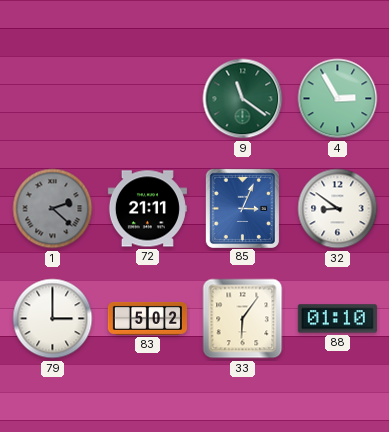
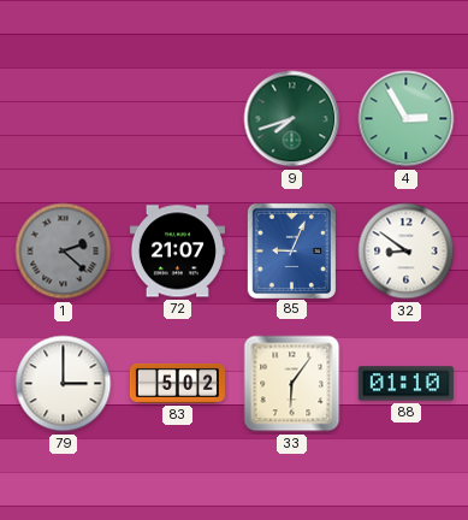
9: 11:21 -> 7:42 (292, 119)
72: 21:11 -> 21:07 (177, 252)
85: 3:04 -> 9:04 (291, 250)
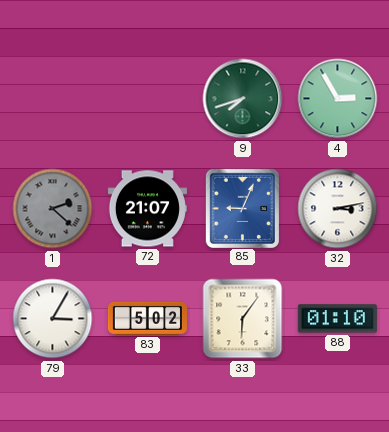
32: 8:51 -> 3:13 (338, 209)
79: 3:00 -> 3:05 (53, 319)
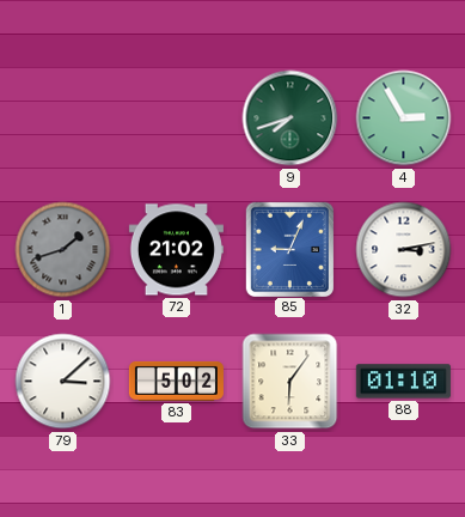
1: 2:22 -> 1:42 (63, 250)
72: 21:07 -> 21:02 (176, 250)
79: 3:05 -> 3:08 (63, 382)
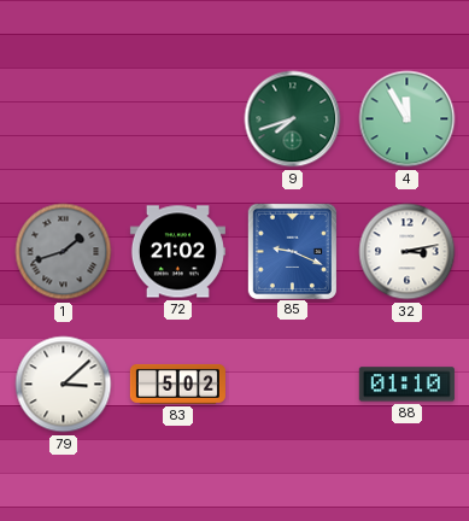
4: 2:55 -> 11:55 (408, 119)
85: 9:04 -> 9:19 (292, 251)
33: 6:06 -> none (290, 382)
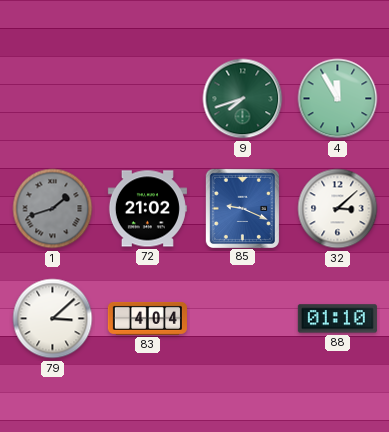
32: 3:13 -> 3:08 (338, 209)
83: 5:02 -> 4:04 (147, 318)
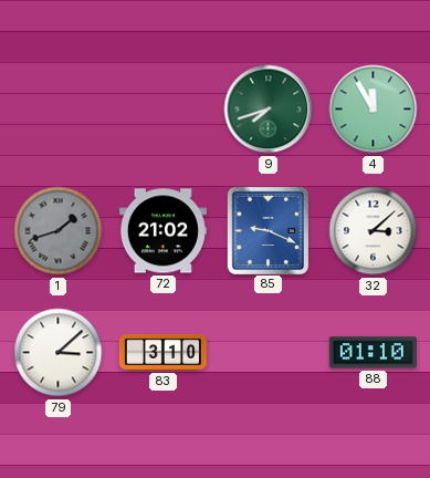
83: 4:04 -> 3:10 (162, 352)
